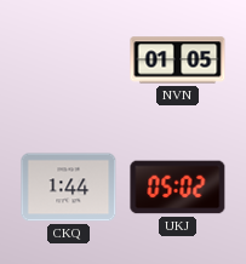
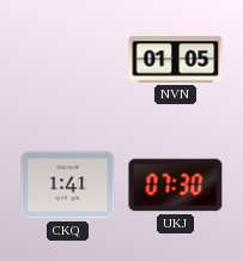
CKQ: 1:44 -> 1:41 (68, 186)
UKJ: 05:02 -> 07:30 (176, 186)
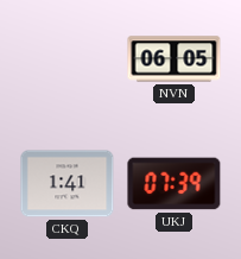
NVN: 01:05 -> 06:05 (175, 59)
UKJ: 07:30 -> 07:39 (175, 184)
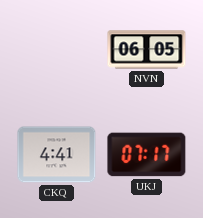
CKQ: 1:41 -> 4:41 (57, 155)
UKJ: 07:39 -> 07:17 (147, 155)
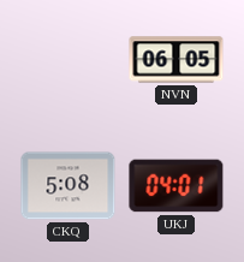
CKQ: 4:41 -> 5:08 (69, 186)
UKJ: 07:17 -> 04:01 (177, 186)
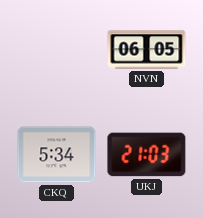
CKQ: 5:08 -> 5:34 (57, 155)
UKJ: 04:01 -> 21:03 (147, 155)
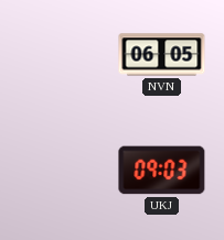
CKQ: 5:34 -> none (57, 155)
UKJ: 21:03 -> 09:03 (162, 171)
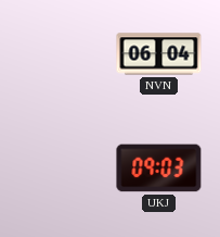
NVN: 06:05 -> 06:04 (159, 54)
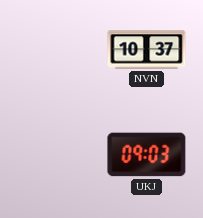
NVN: 06:04 -> 10:37 (147, 50)
